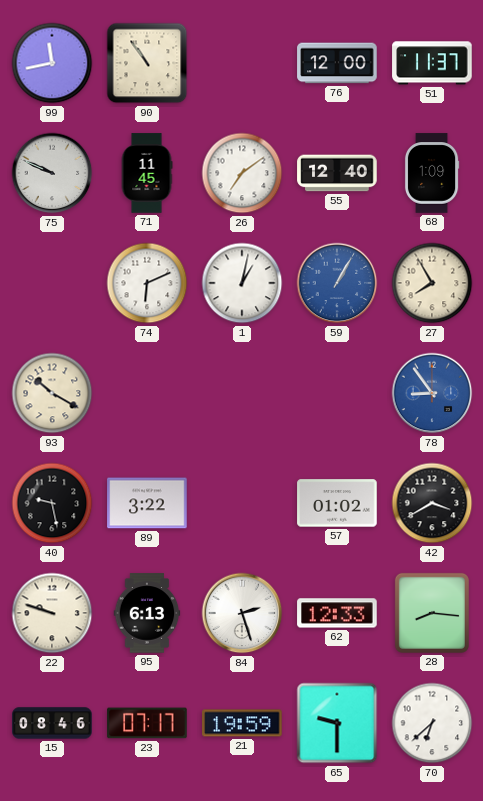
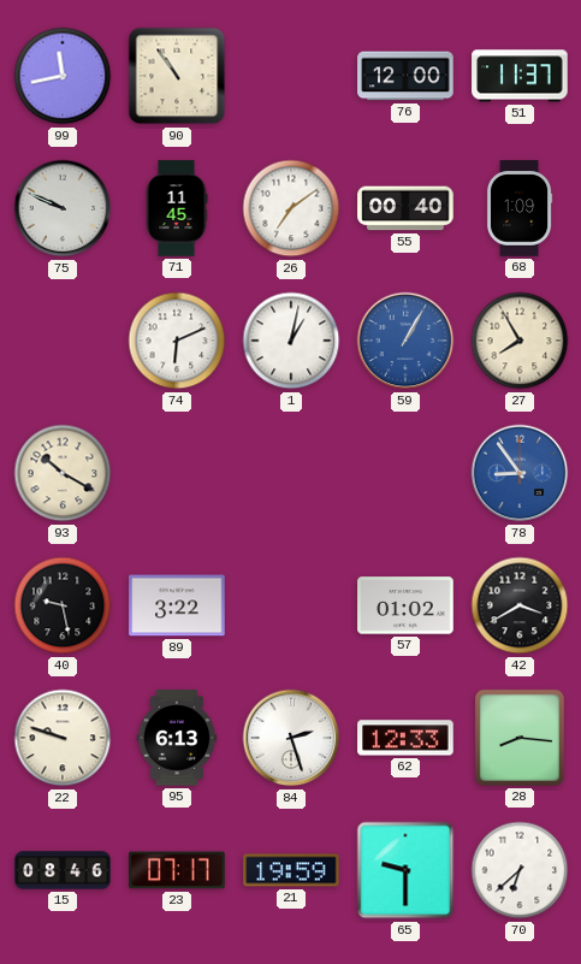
55: 12:40 -> 00:40 (405, 208)
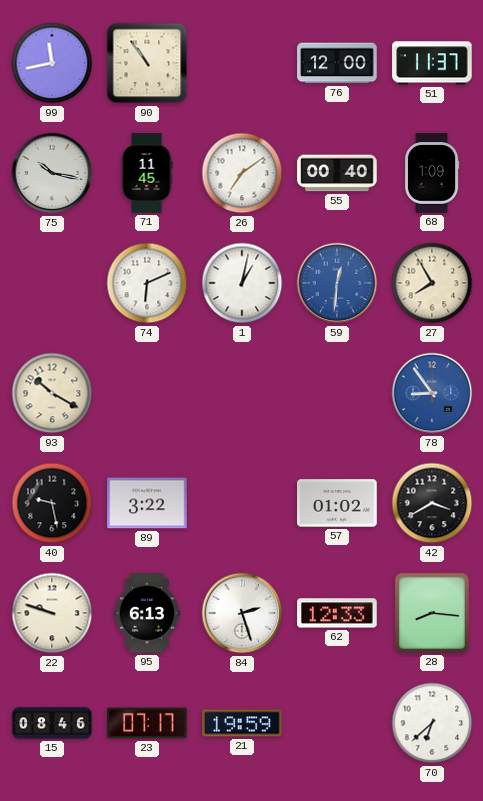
75: 9:49 -> 10:17 (52, 173)
59: 1:05 -> 12:31 (337, 283)
65: 9:30 -> none (405, 870)
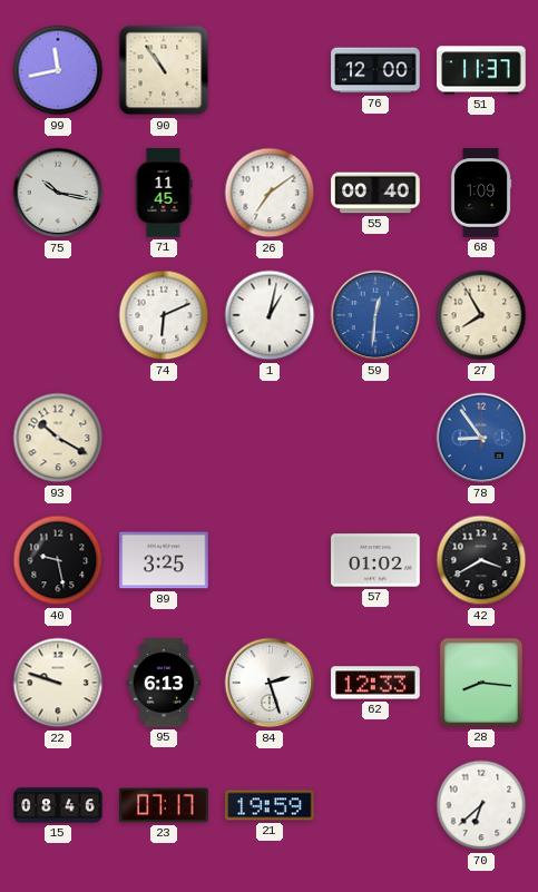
89: 3:22 -> 3:25 (164, 560)
